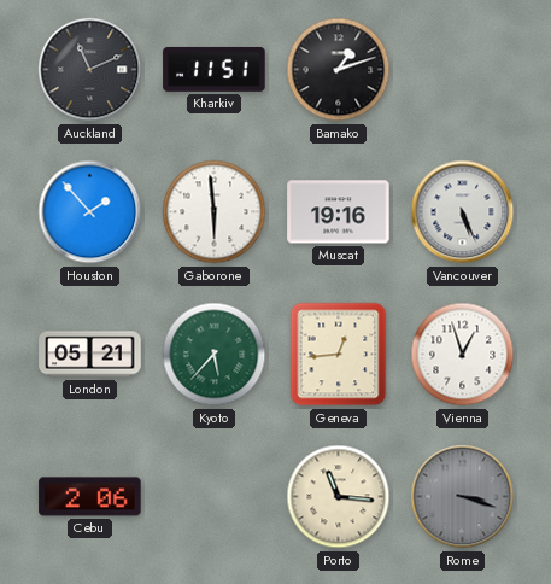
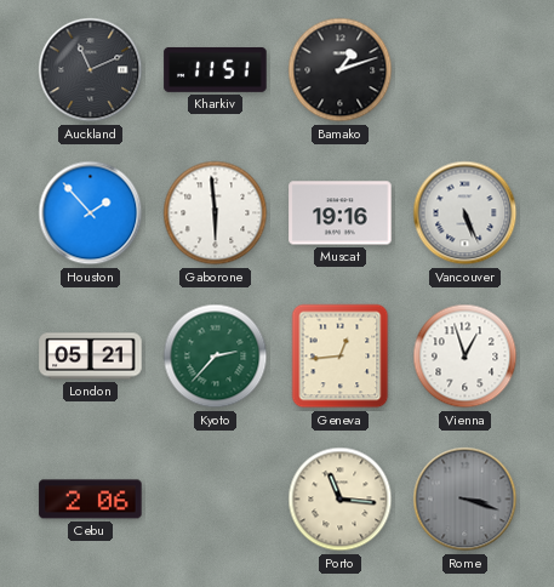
Kyoto: 5:37 -> 2:37 (216, 357)
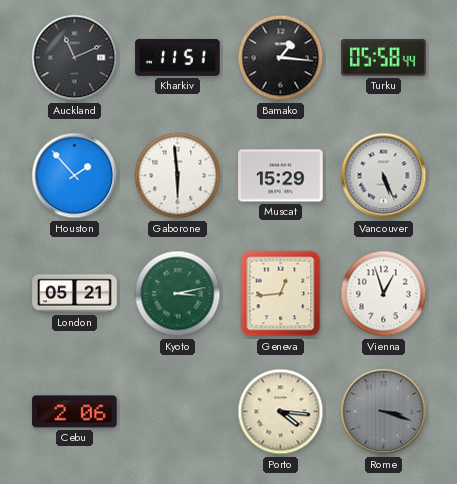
Bamako: 1:12 -> 1:16 (281, 58)
Turku: none -> 05:58 (384, 58)
Muscat: 19:16 -> 15:29 (281, 176)
Kyoto: 2:37 -> 3:13 (178, 294)
Porto: 11:16 -> 4:16 (281, 412)
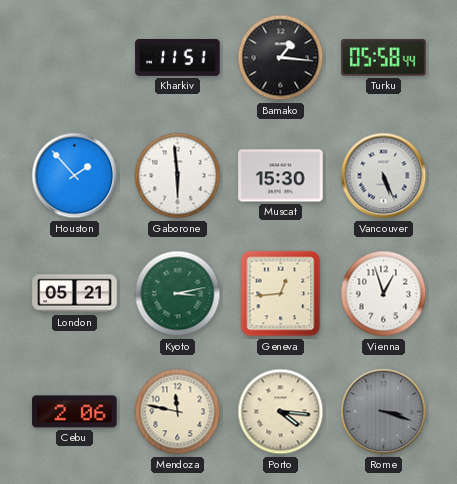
Auckland: 11:11 -> none (75, 58)
Muscat: 15:29 -> 15:30 (281, 176)
Mendoza: none -> 11:47 (178, 412)
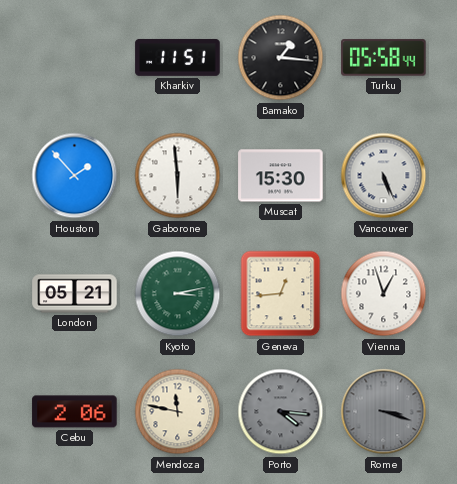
Porto dial: cream -> grey (281, 412)
